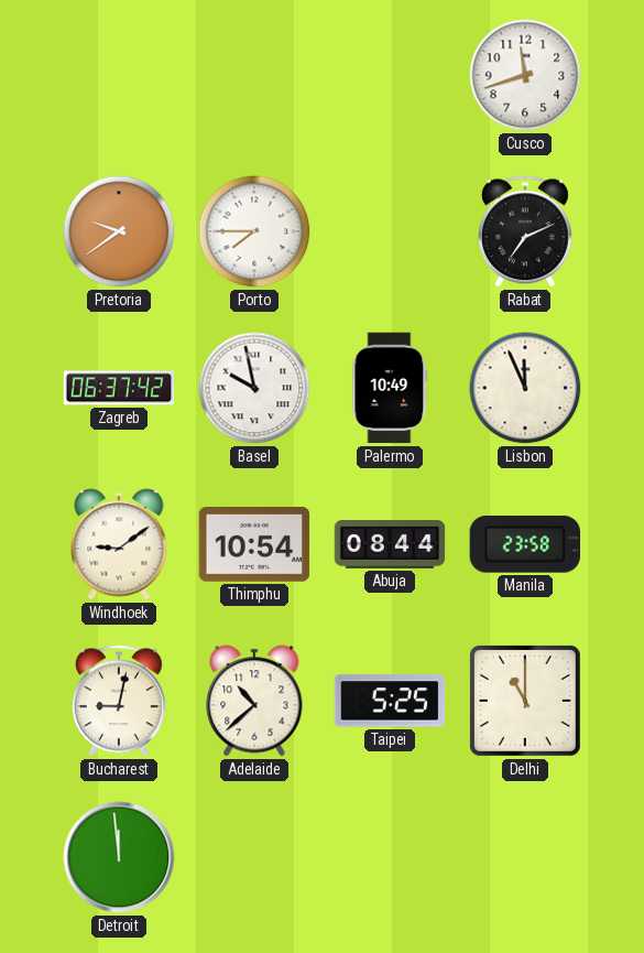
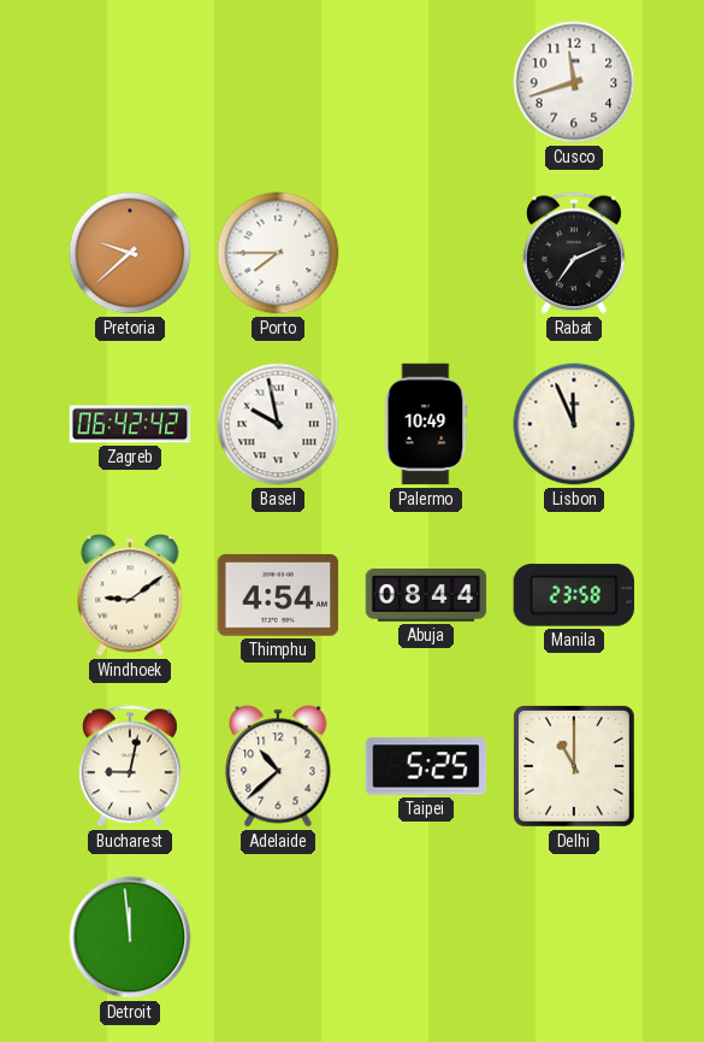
Pretoria: 9:39 -> 9:38 (130, 253)
Zagreb: 06:37 -> 06:42 (130, 424)
Thimphu: 10:54 -> 4:54 (278, 595)
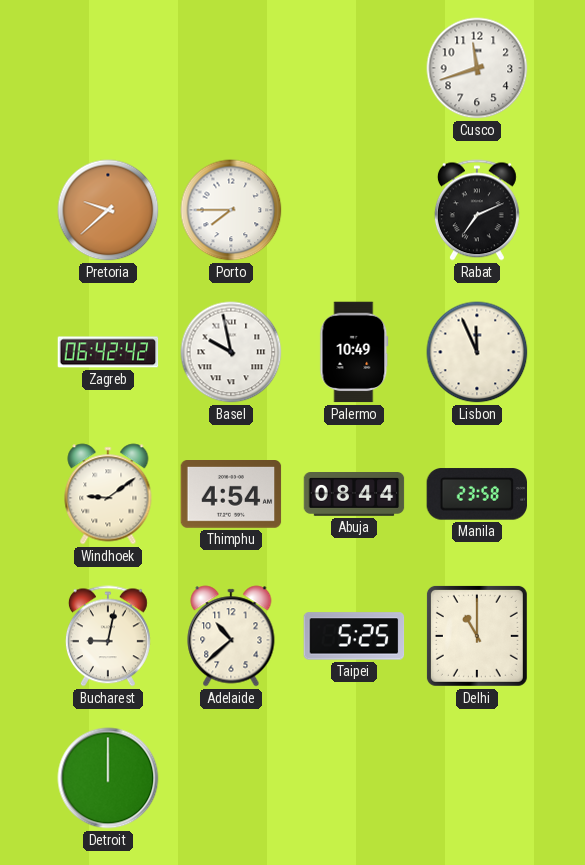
Detroit: 11:59 -> 12:00 (108, 778)
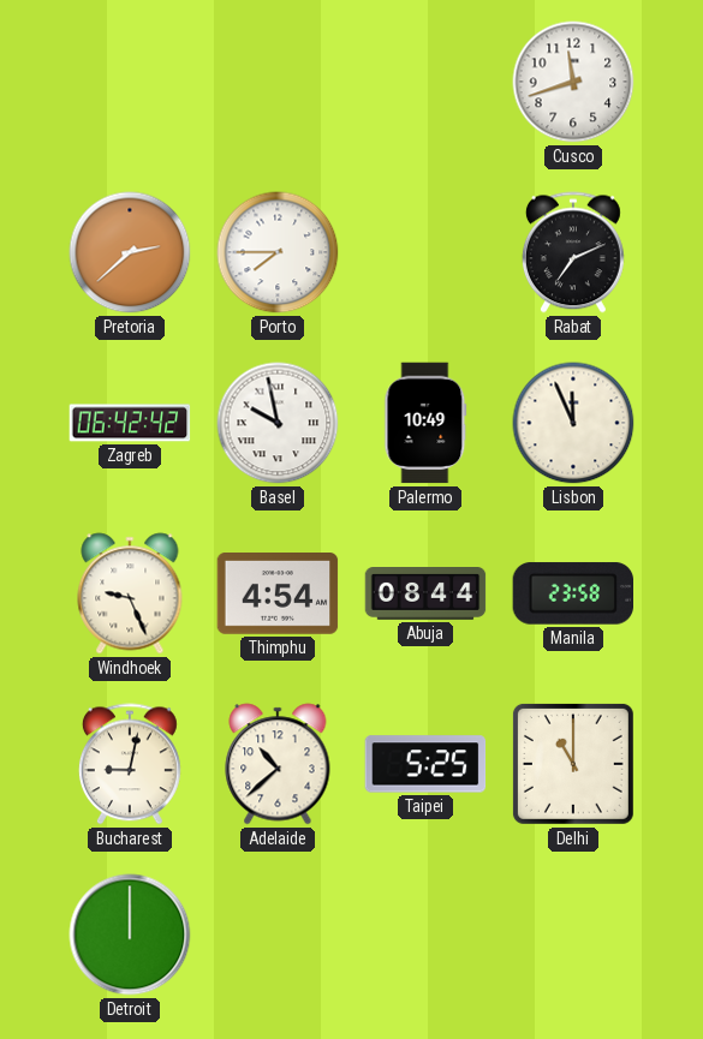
Pretoria: 9:38 -> 2:38 (130, 252)
Windhoek: 9:09 -> 9:26 (130, 593)
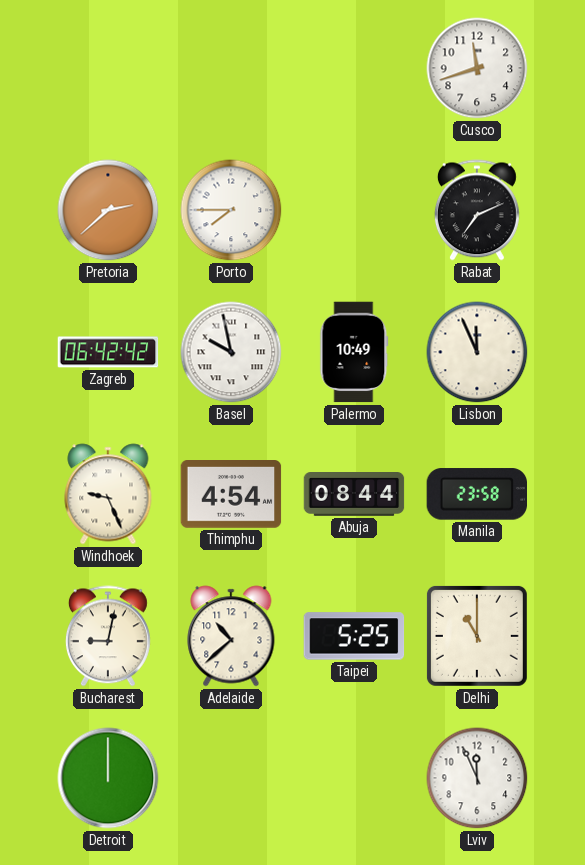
Lviv: none -> 11:56 (477, 778)
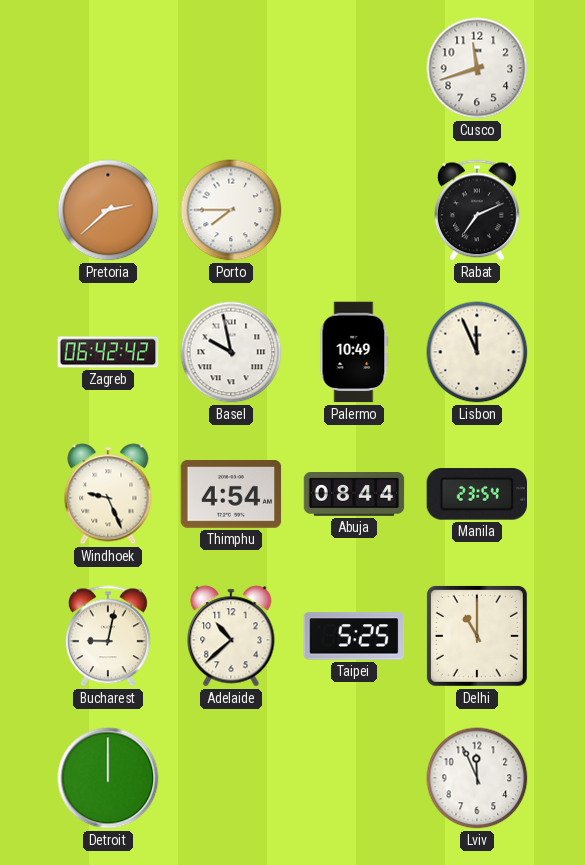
Manila: 23:58 -> 23:54 (477, 494)
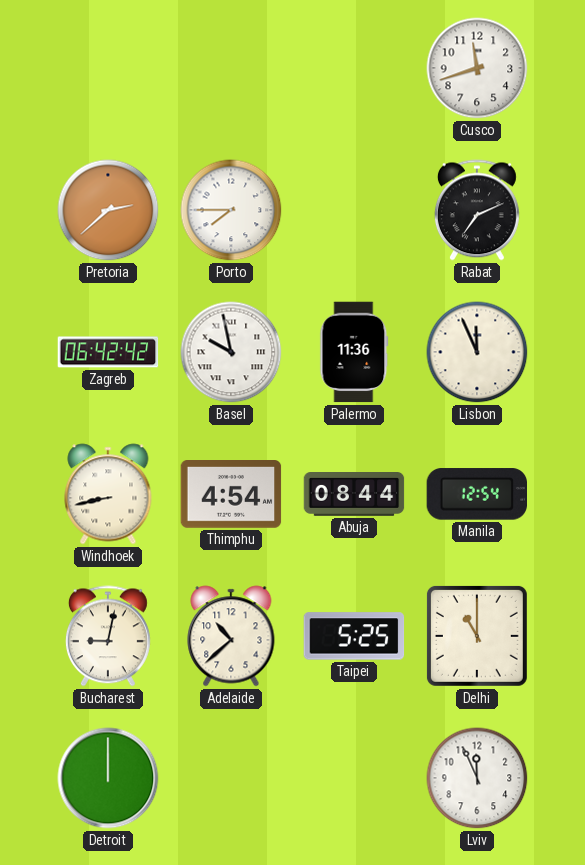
Palermo: 10:49 -> 11:36 (354, 352)
Windhoek: 9:26 -> 8:43 (108, 494)
Manila: 23:54 -> 12:54 (477, 494)
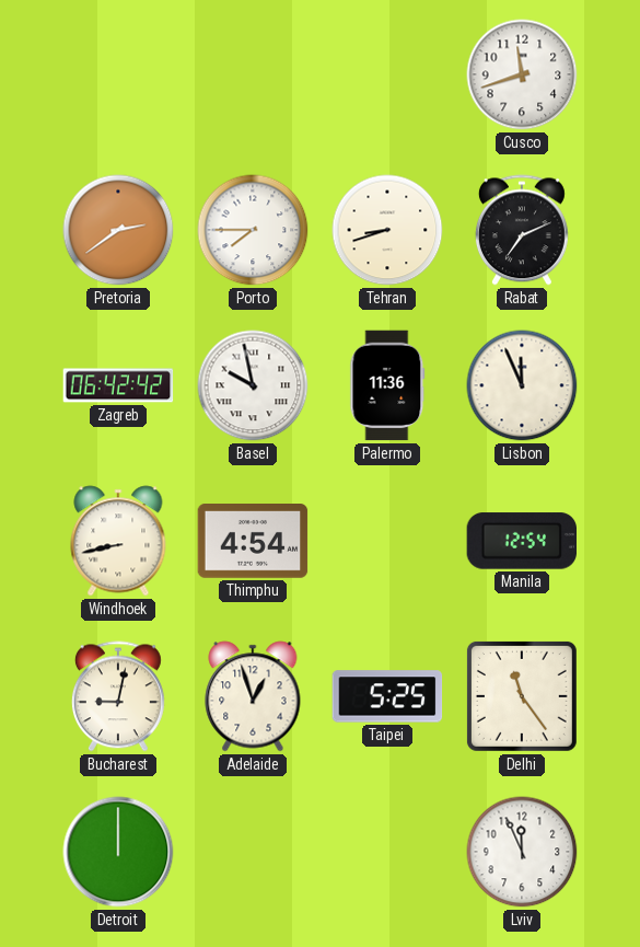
Pretoria: 2:38 -> 2:39 (118, 230)
Tehran: none -> 8:42 (387, 230)
Abuja: 08:44 -> none (354, 495)
Adelaide: 10:38 -> 12:57 (253, 696)
Delhi: 11:00 -> 11:24 (522, 696)
